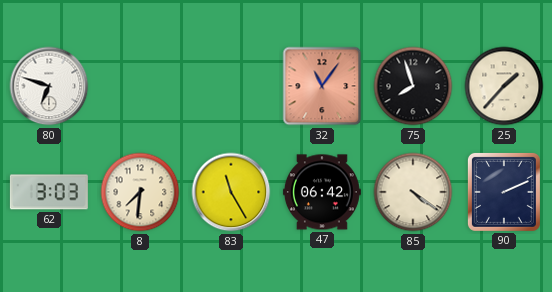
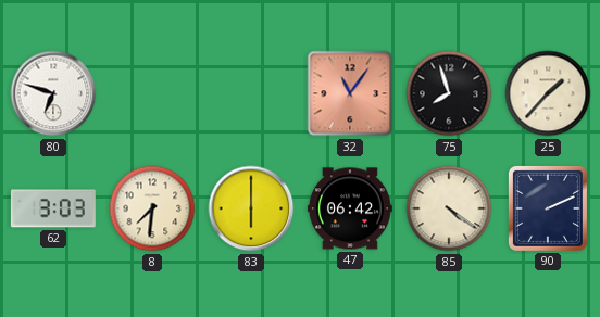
83: 11:25 -> 6:00 (251, 208)
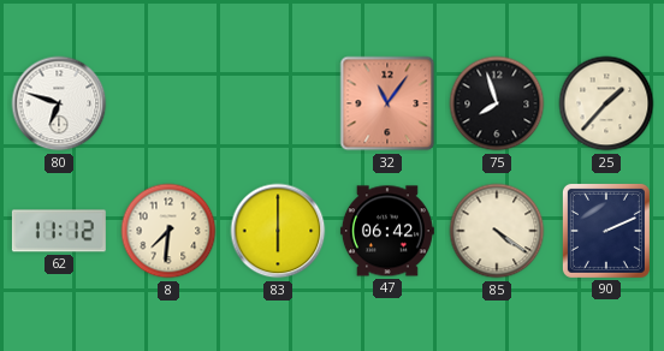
62: 3:03 -> 11:12 (59, 231)
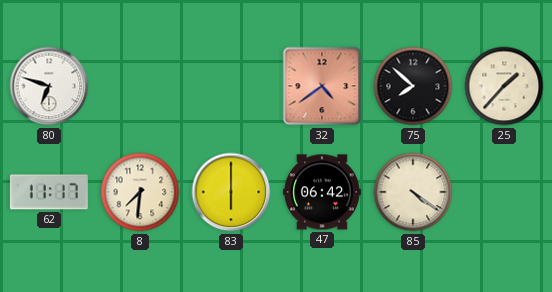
32: 11:06 -> 4:39 (322, 86)
75: 7:57 -> 7:52 (413, 86)
62: 11:12 -> 11:17 (49, 192)
90: 2:11 -> none (606, 231)
